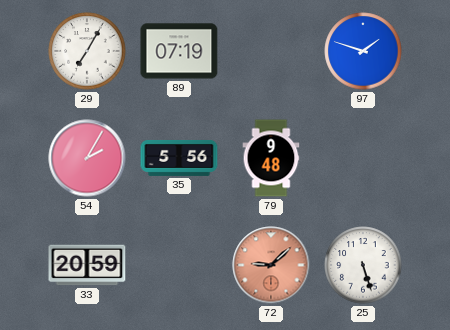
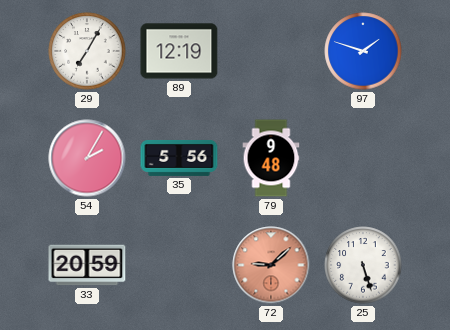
89: 07:19 -> 12:19 (179, 51)
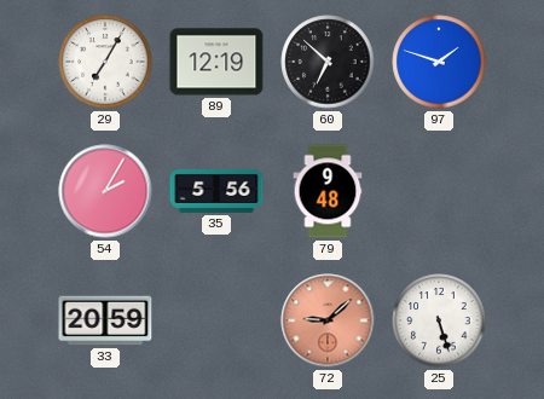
60: none -> 6:52 (328, 62)
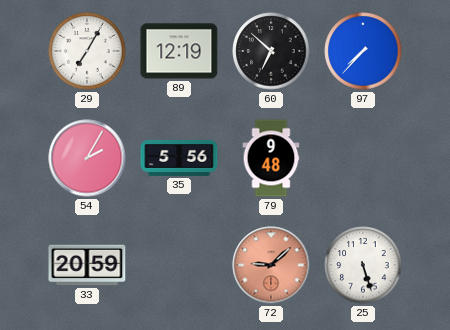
97: 1:48 -> 7:37 (363, 51)
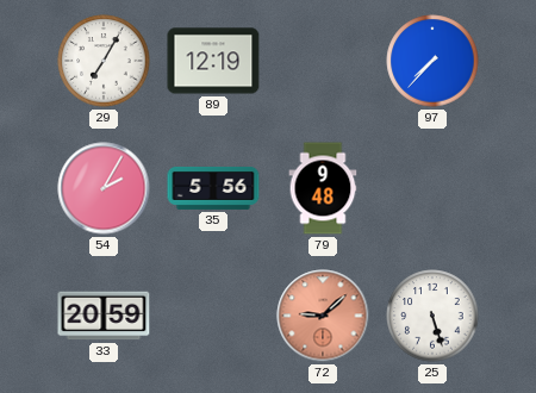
60: 6:52 -> none (271, 51)
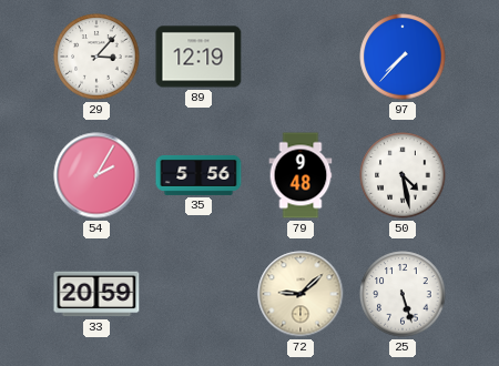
29: 7:05 -> 3:07 (96, 57)
50: none -> 4:28 (403, 175)
72 dial: salmon -> cream (301, 294)
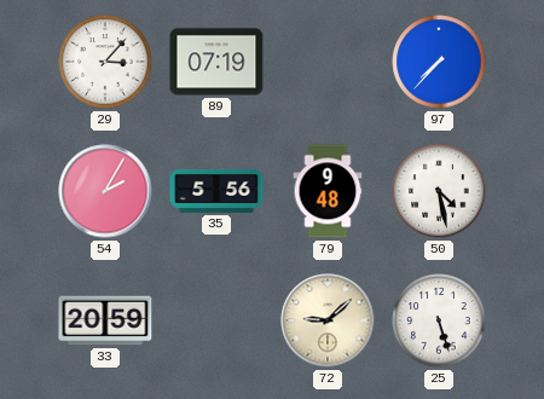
89: 12:19 -> 07:19 (216, 62)
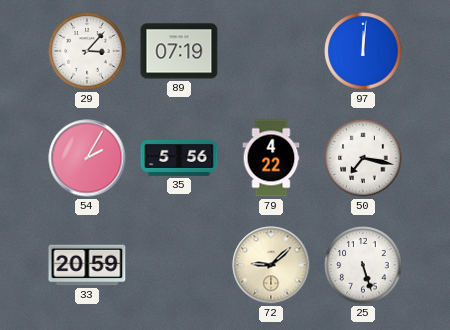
97: 7:37 -> 12:01 (363, 51)
79: 9:48 -> 4:22 (271, 158)
50: 4:28 -> 7:17 (363, 158)
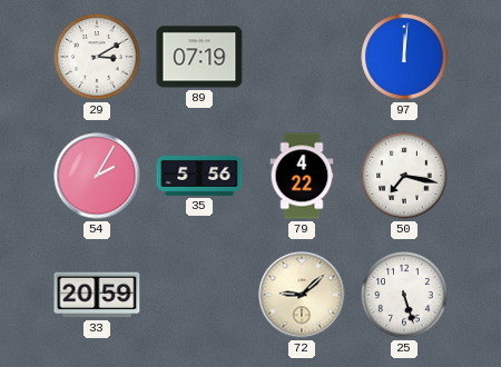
29: 3:07 -> 3:10 (97, 57)
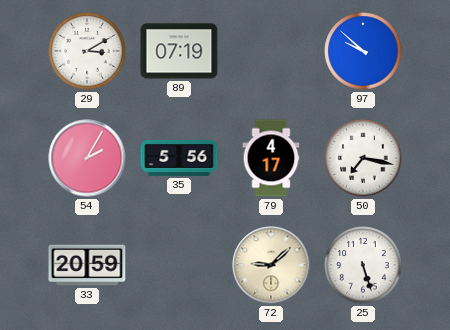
97: 12:01 -> 9:52 (363, 51)
79: 4:22 -> 4:17 (271, 158)
